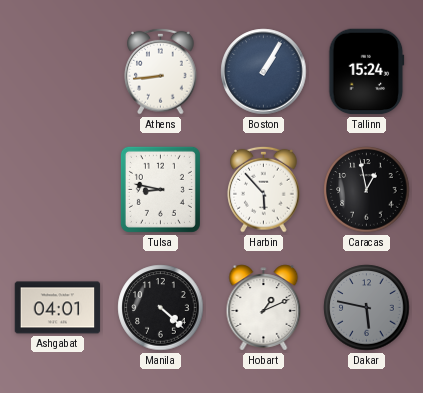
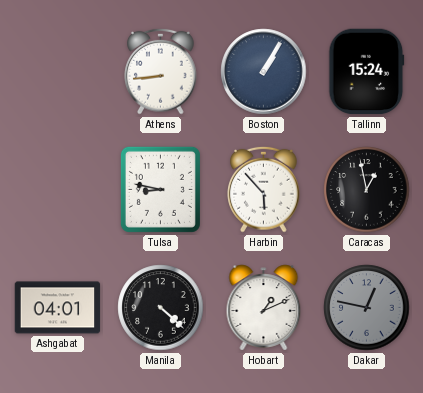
Dakar: 5:47 -> 12:47 (367, 308)
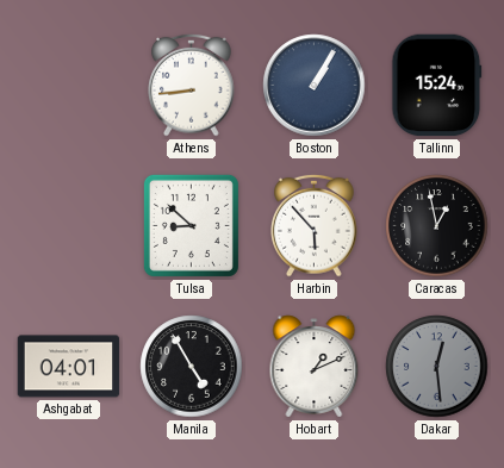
Tulsa: 8:47 -> 8:52 (191, 225)
Manila: 4:22 -> 4:55 (192, 367)
Dakar: 12:47 -> 12:29 (437, 367)
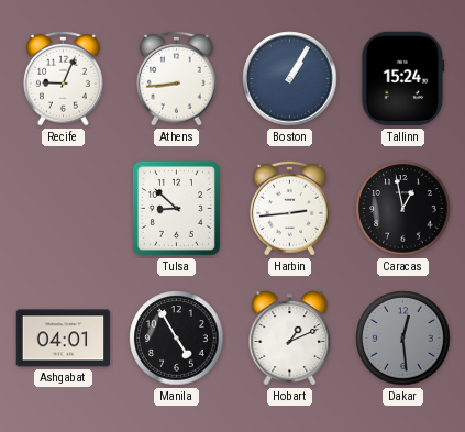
Recife: none -> 9:04 (64, 78)
Harbin: 5:53 -> 2:44 (290, 208)
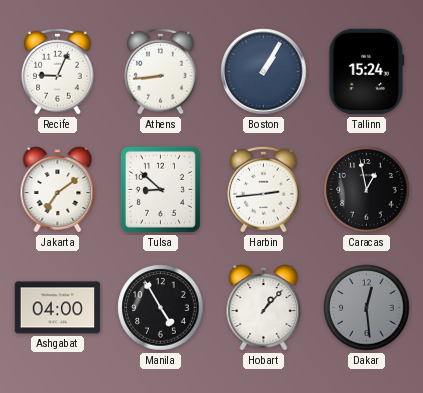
Jakarta: none -> 7:09 (58, 190)
Ashgabat: 04:01 -> 04:00 (58, 308)
Hobart: 1:11 -> 1:07 (264, 308)
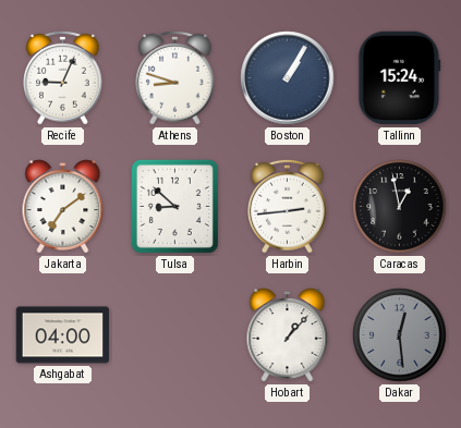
Athens: 8:44 -> 8:48 (175, 77)
Manila: 4:55 -> none (161, 308)
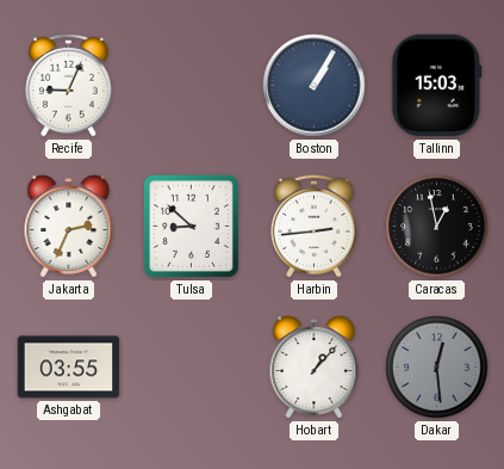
Athens: 8:48 -> none (175, 77)
Tallinn: 15:24 -> 15:03 (437, 86)
Jakarta: 7:09 -> 2:34 (69, 227)
Ashgabat: 04:00 -> 03:55 (69, 368)
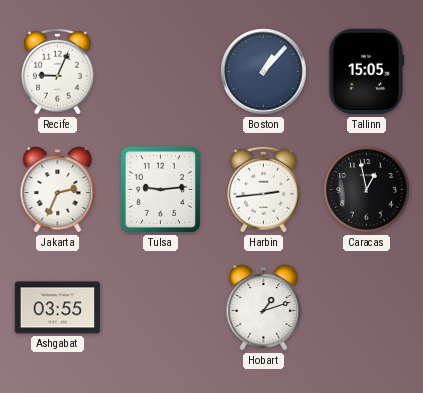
Boston: 1:05 -> 1:07 (264, 72)
Tallinn: 15:03 -> 15:05 (367, 72)
Tulsa: 8:52 -> 9:14 (160, 189)
Hobart: 1:07 -> 1:12 (264, 308)
Dakar: 12:29 -> none (437, 368)
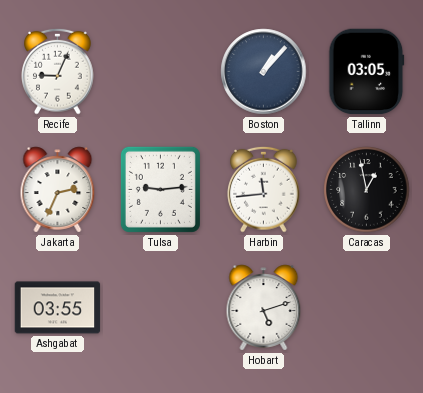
Tallinn: 15:05 -> 03:05 (367, 72)
Harbin: 2:44 -> 11:44 (264, 189)
Hobart: 1:12 -> 5:12 (264, 308)
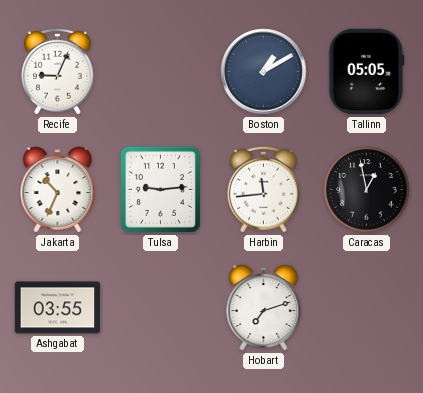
Boston: 1:07 -> 1:10 (264, 72)
Tallinn: 03:05 -> 05:05 (367, 72)
Jakarta: 2:34 -> 10:34 (58, 190)
Hobart: 5:12 -> 7:12 (264, 308)
